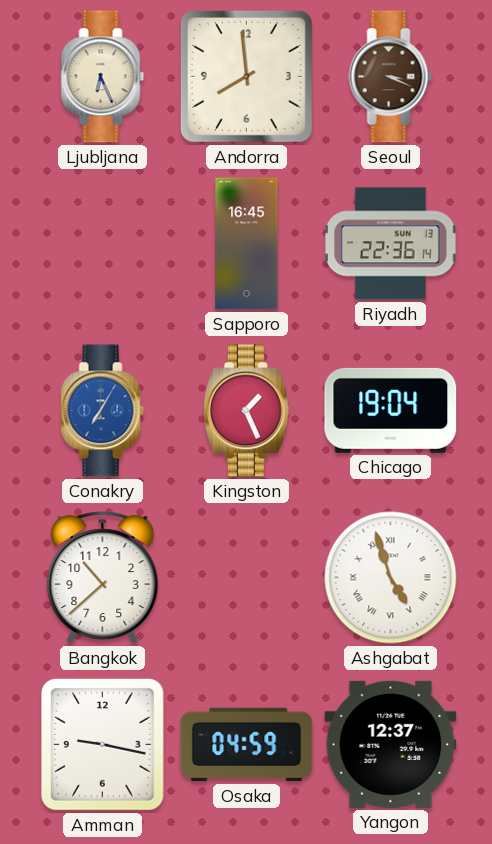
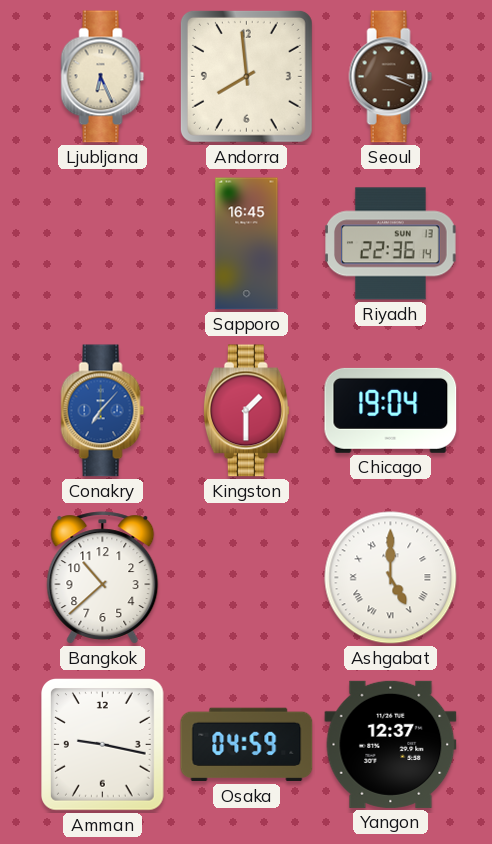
Conakry: 7:05 -> 7:07 (103, 411)
Kingston: 1:26 -> 1:30 (246, 411)
Ashgabat: 4:57 -> 5:00 (391, 578)
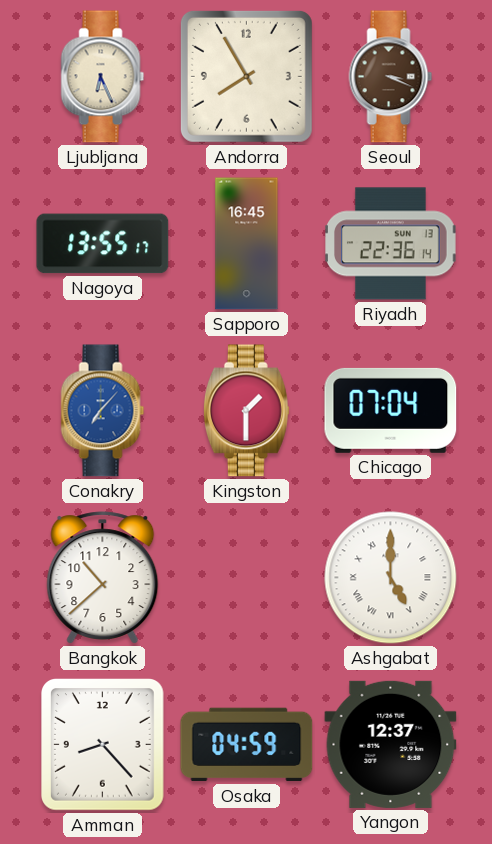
Andorra: 7:59 -> 7:55 (246, 76)
Nagoya: none -> 13:55 (103, 244)
Chicago: 19:04 -> 07:04 (391, 410)
Amman: 9:17 -> 8:23 (103, 745)
